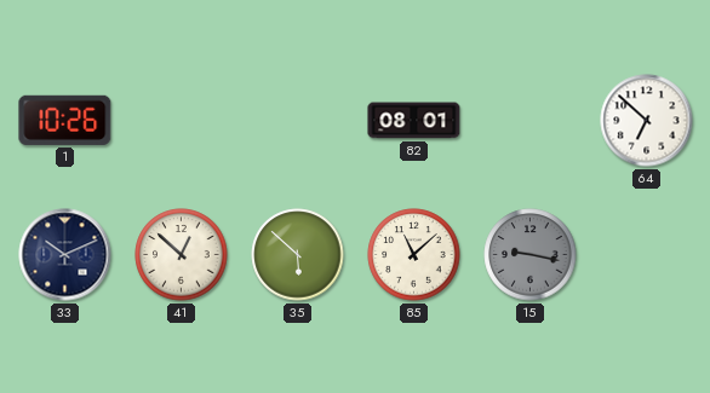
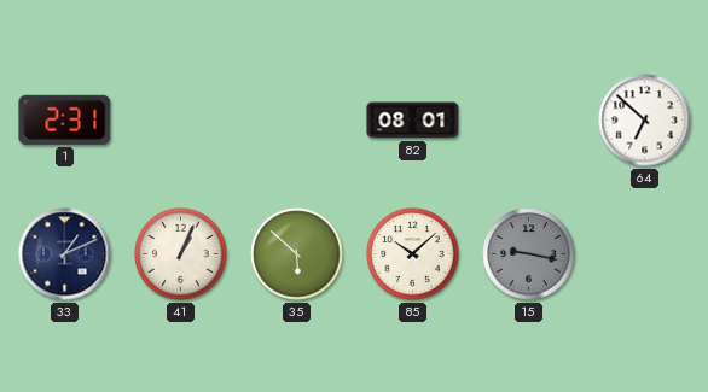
1: 10:26 -> 2:31 (65, 119)
33: 10:11 -> 1:11 (65, 254)
41: 12:52 -> 1:04 (181, 254)
85: 11:08 -> 10:08 (413, 254)
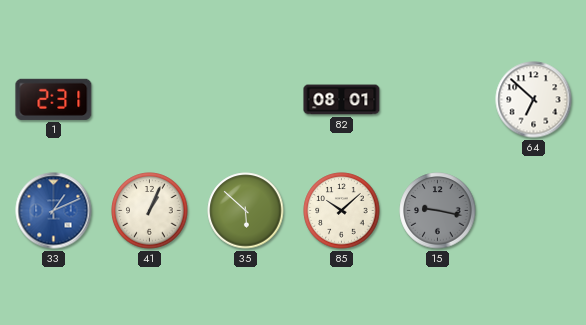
33 dial: navy -> blue (54, 211)
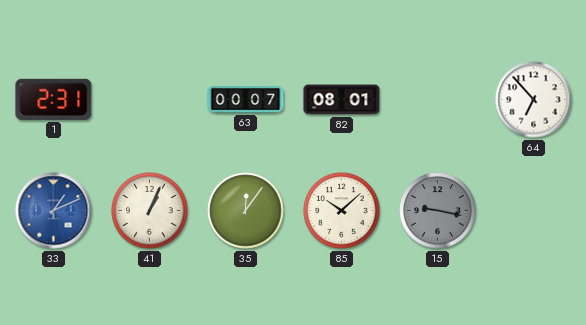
63: none -> 00:07 (246, 100)
64: 6:52 -> 6:53 (534, 100)
35: 5:52 -> 12:06 (246, 211)
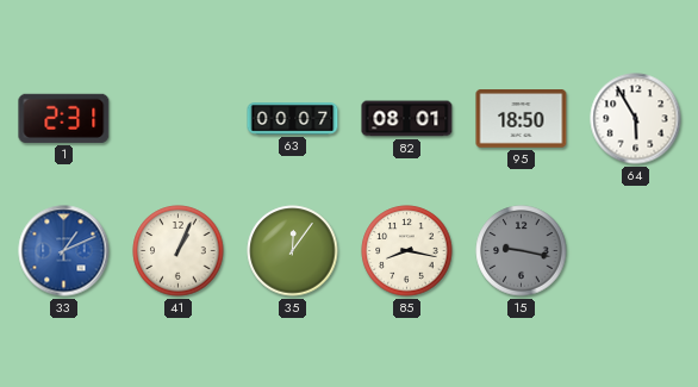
95: none -> 18:50 (522, 119)
64: 6:53 -> 5:55 (636, 119)
85: 10:08 -> 8:17 (407, 251)
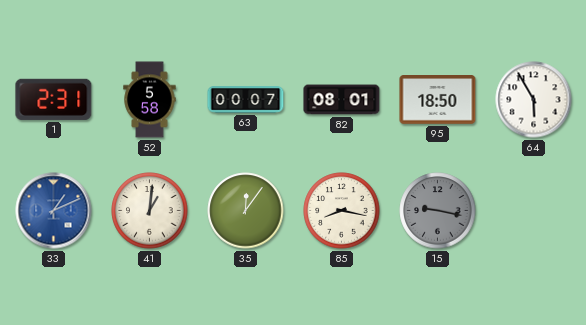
52: none -> 5:58 (150, 100)
41: 1:04 -> 1:01 (150, 211)
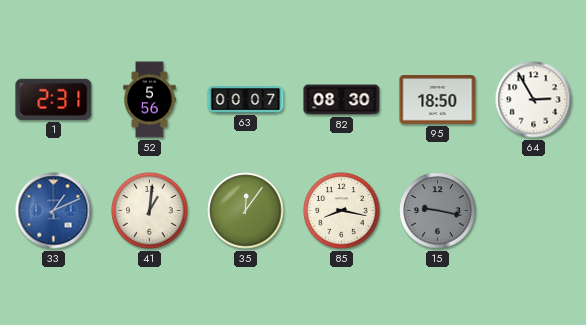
52: 5:58 -> 5:56 (150, 100)
82: 08:01 -> 08:30 (342, 100)
64: 5:55 -> 2:55 (534, 100)
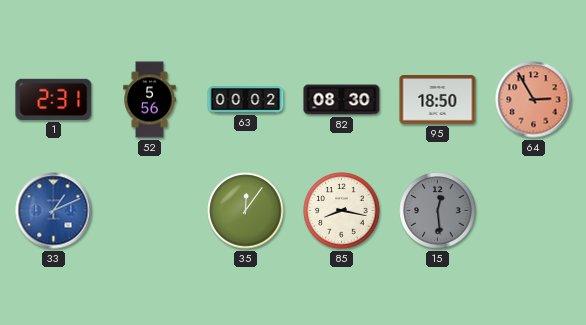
63: 00:07 -> 00:02 (246, 100)
64 dial: white -> salmon (534, 100)
41: 1:01 -> none (150, 211)
15: 9:17 -> 12:29 (438, 211)
